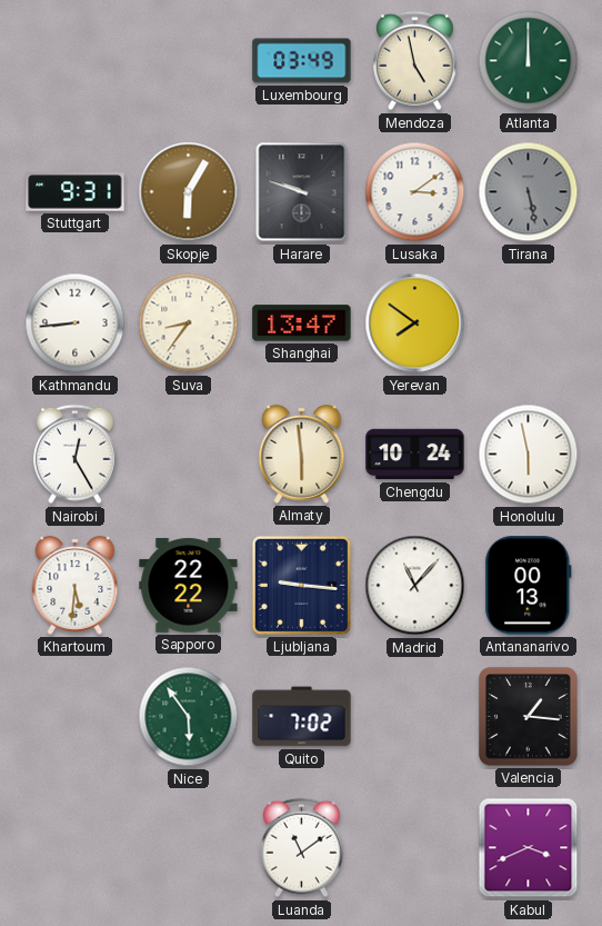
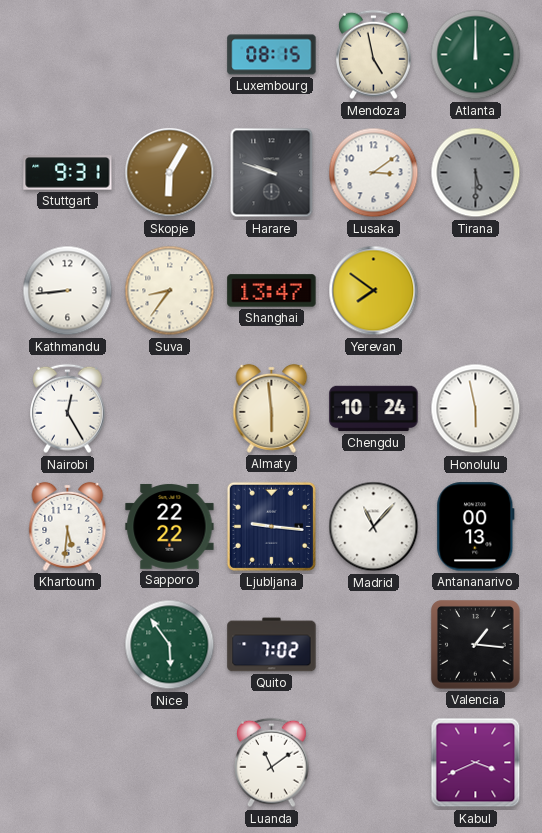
Luxembourg: 03:49 -> 08:15 (272, 55)
Tirana: 5:28 -> 5:30 (476, 173)
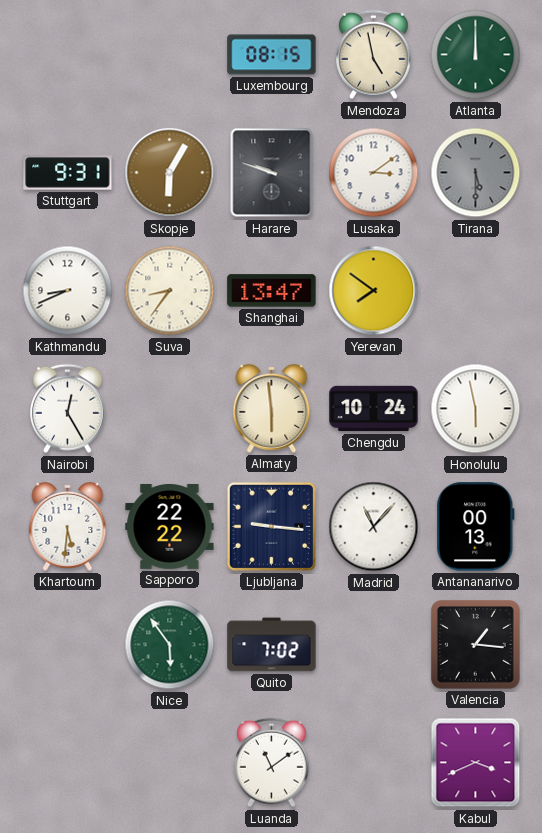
Kathmandu: 8:44 -> 8:41 (68, 291)
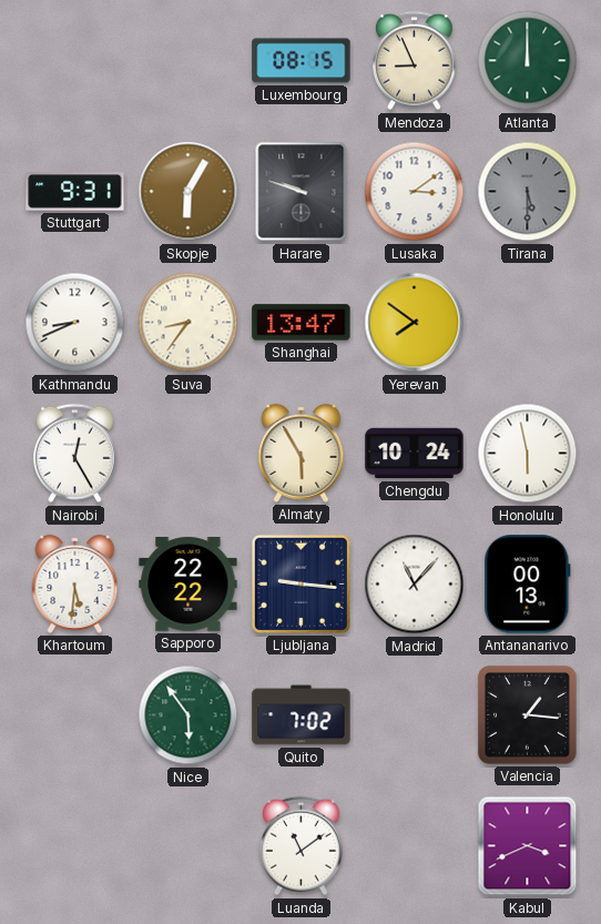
Mendoza: 4:58 -> 8:56 (415, 61)
Almaty: 5:59 -> 5:55 (302, 453)
